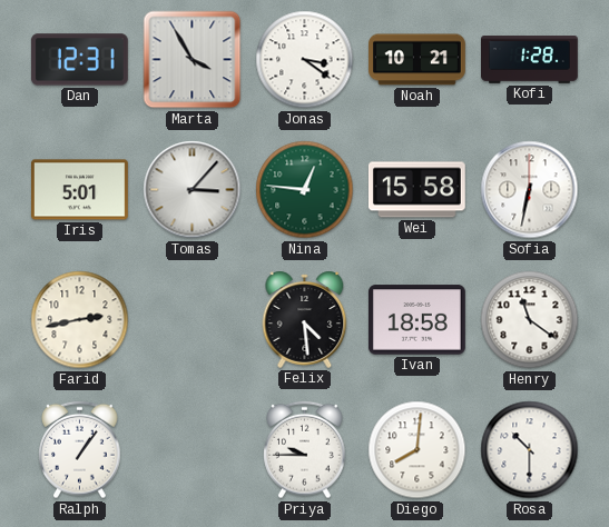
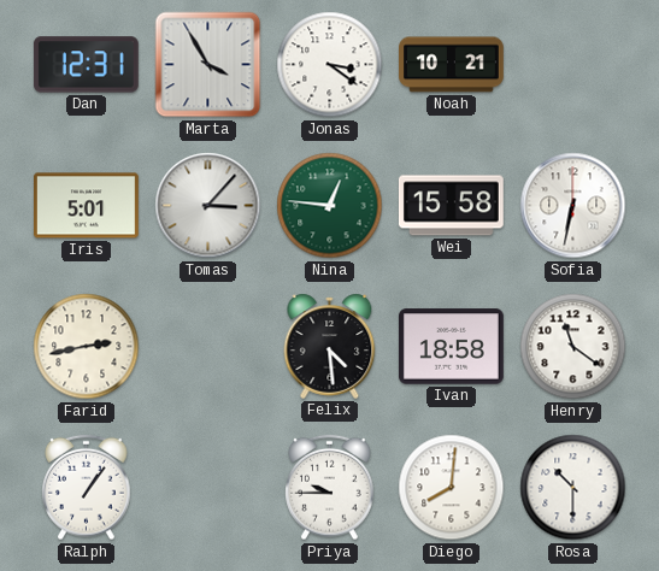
Kofi: 1:28 -> none (530, 60)
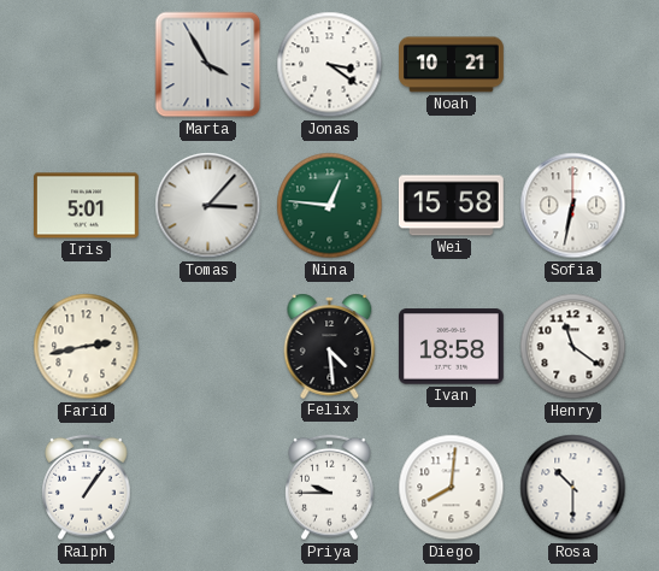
Dan: 12:31 -> none (86, 65)
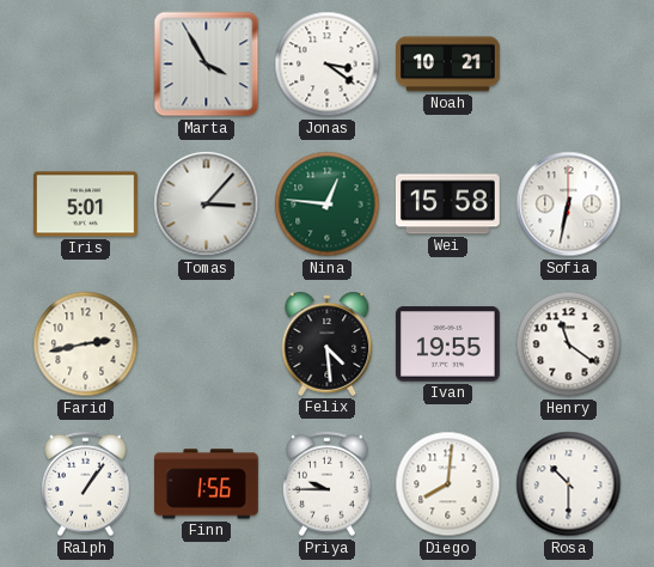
Ivan: 18:58 -> 19:55 (447, 345)
Finn: none -> 1:56 (207, 484)
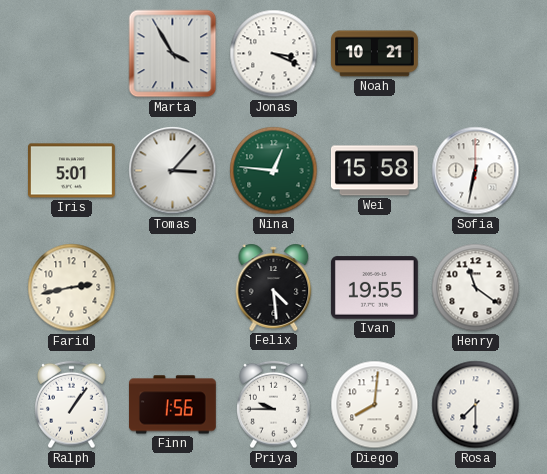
Jonas: 3:21 -> 3:19 (274, 54)
Rosa: 10:30 -> 7:30 (476, 405)
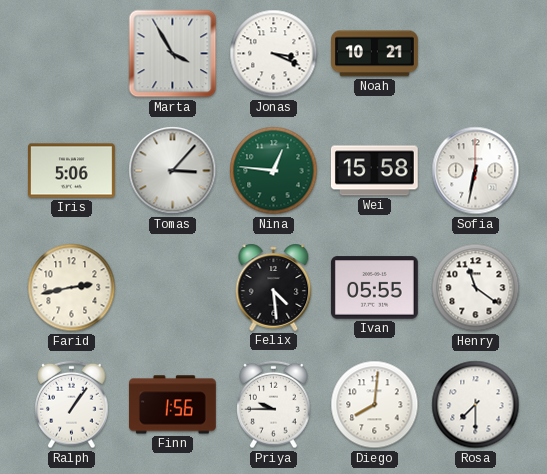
Iris: 5:01 -> 5:06 (72, 171)
Ivan: 19:55 -> 05:55 (374, 288)
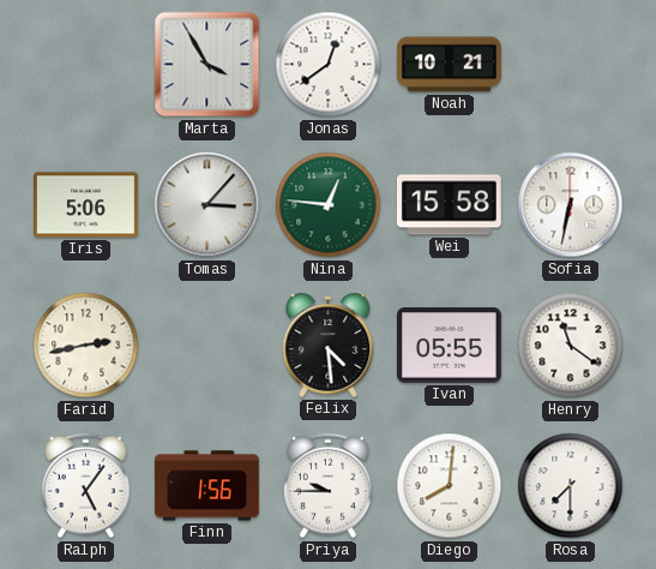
Jonas: 3:19 -> 12:39 (329, 65)
Ralph: 1:06 -> 5:06 (86, 486)
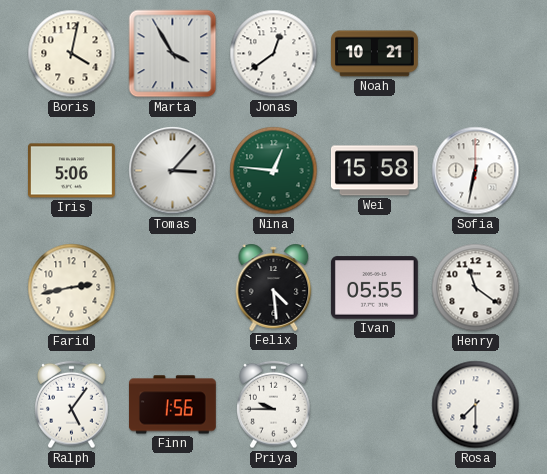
Boris: none -> 4:02 (72, 54)
Diego: 8:01 -> none (450, 486)
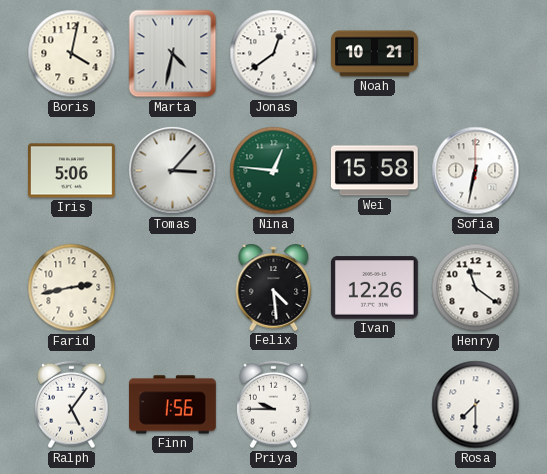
Marta: 3:55 -> 4:32 (173, 54)
Ivan: 05:55 -> 12:26 (374, 288)
